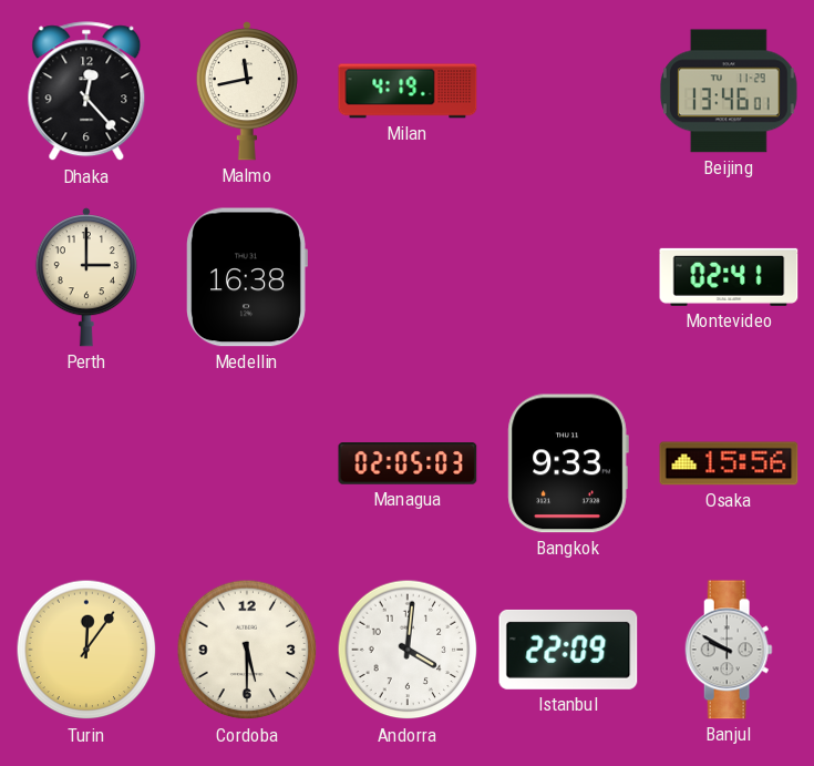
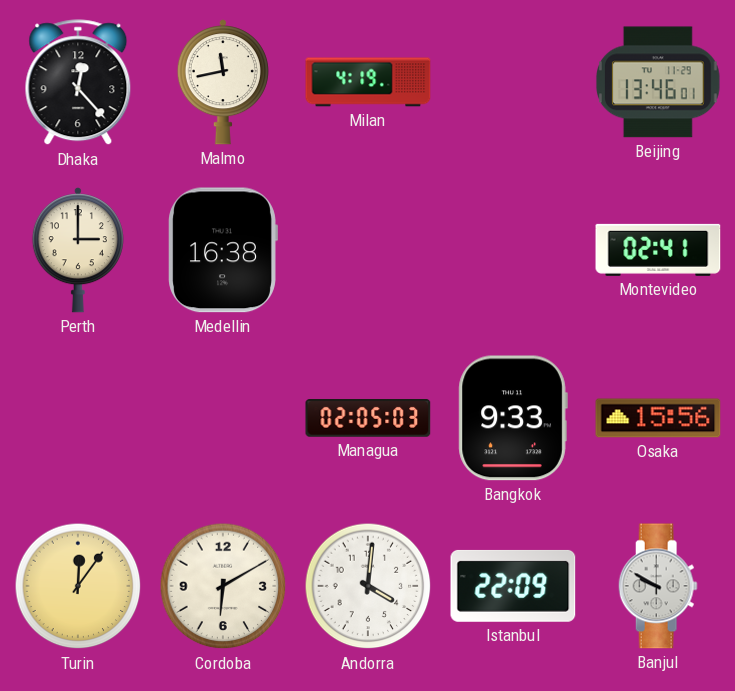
Cordoba: 5:30 -> 6:10 (223, 586)
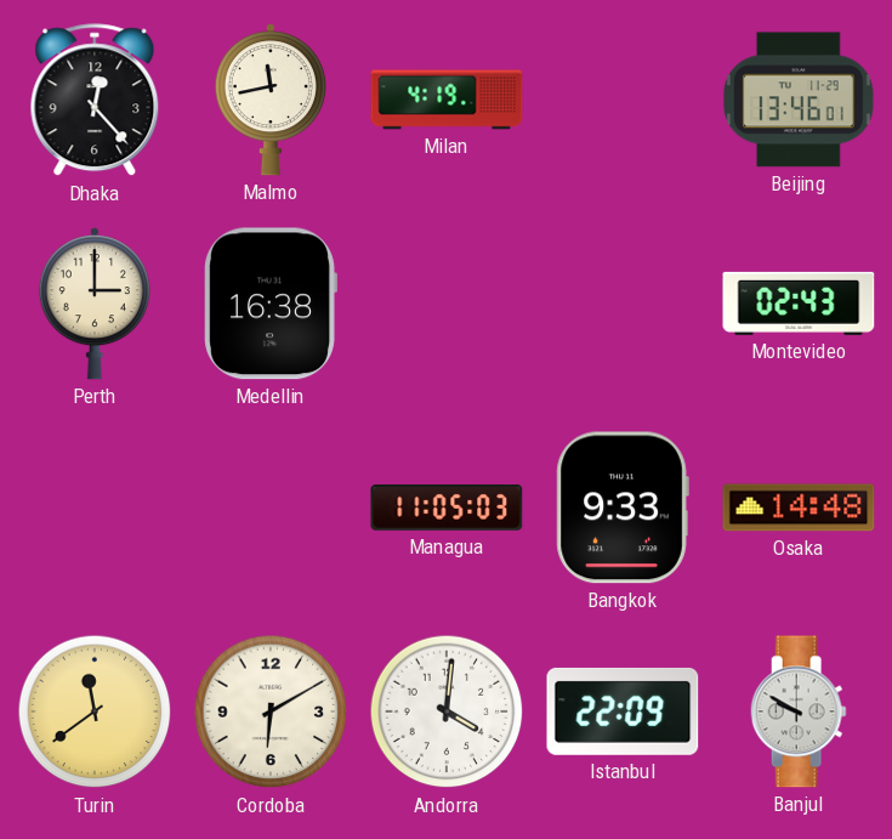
Montevideo: 02:41 -> 02:43 (799, 304)
Managua: 02:05 -> 11:05 (447, 509)
Osaka: 15:56 -> 14:48 (799, 508)
Turin: 12:06 -> 11:39 (95, 712)
